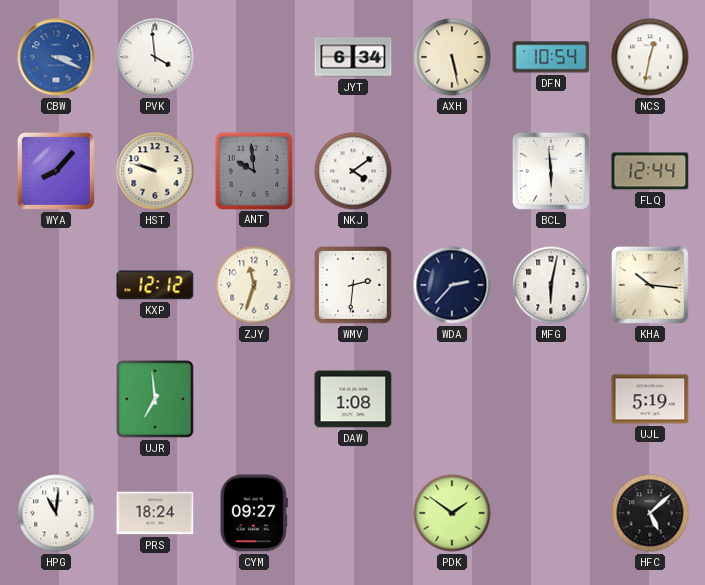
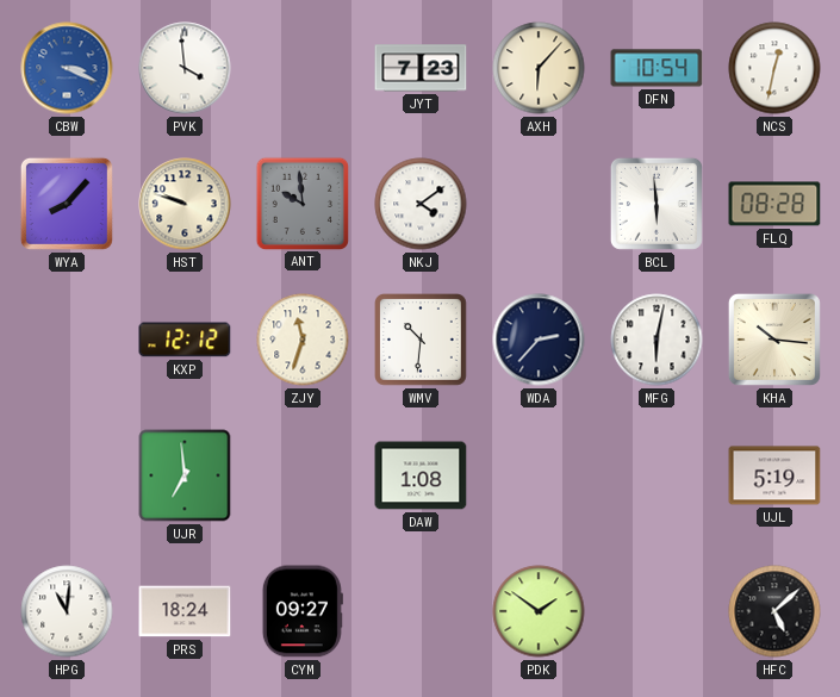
JYT: 6:34 -> 7:23 (421, 68)
AXH: 5:28 -> 6:07 (539, 68)
FLQ: 12:44 -> 08:28 (774, 204)
WMV: 2:31 -> 10:31 (422, 341)
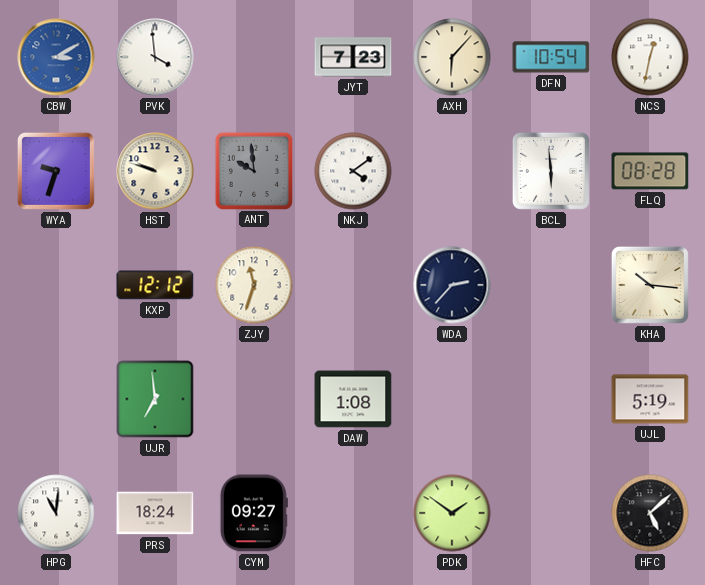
CBW: 3:19 -> 3:10 (56, 57)
WYA: 8:07 -> 9:33 (56, 171)
WMV: 10:31 -> none (422, 341)
MFG: 6:02 -> none (657, 340)
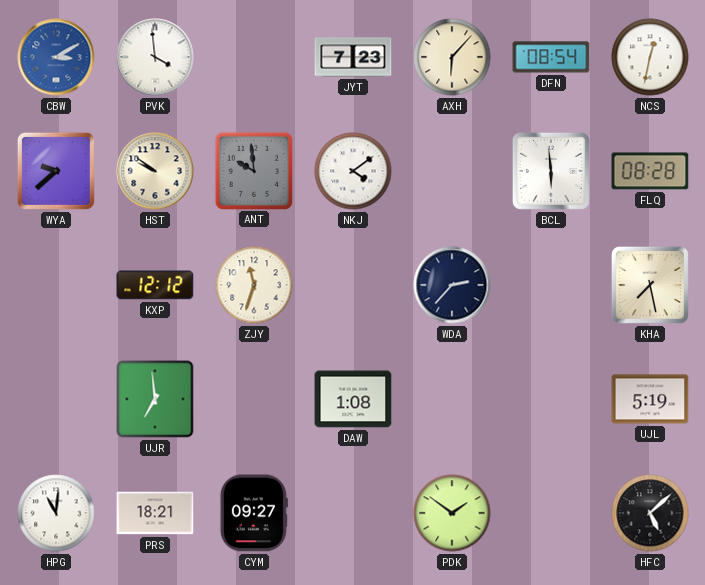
DFN: 10:54 -> 08:54 (551, 57)
WYA: 9:33 -> 9:38 (56, 171)
HST: 9:48 -> 9:51 (155, 171)
KHA: 10:16 -> 7:28 (650, 285)
PRS: 18:24 -> 18:21 (155, 513)
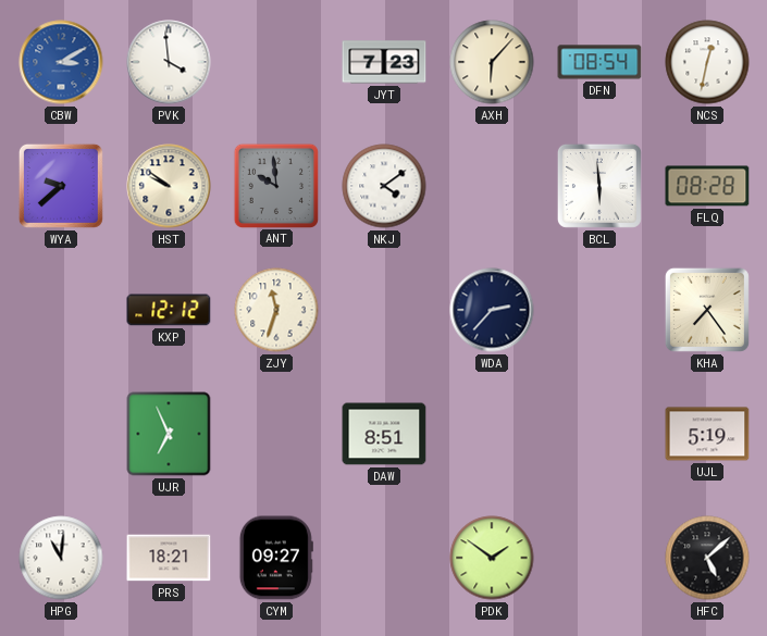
KHA: 7:28 -> 7:24 (707, 310)
UJR: 6:59 -> 6:56 (169, 434)
DAW: 1:08 -> 8:51 (384, 434)
